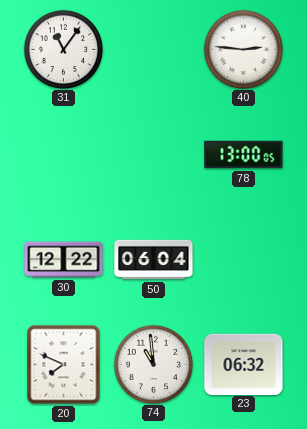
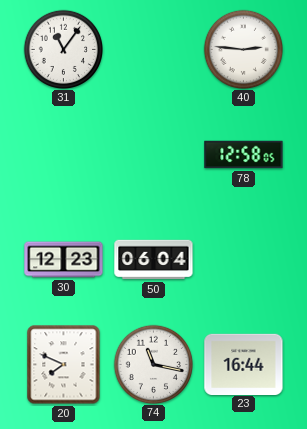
78: 13:00 -> 12:58 (244, 155)
30: 12:22 -> 12:23 (64, 260)
74: 10:59 -> 11:17 (153, 364)
23: 06:32 -> 16:44 (244, 364)
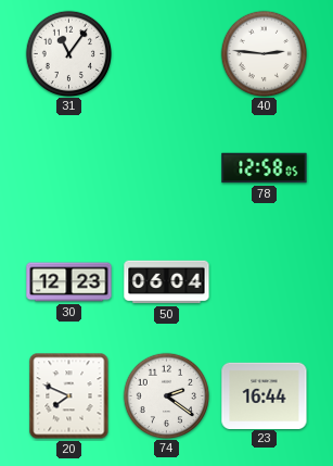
74: 11:17 -> 2:21 (166, 395)
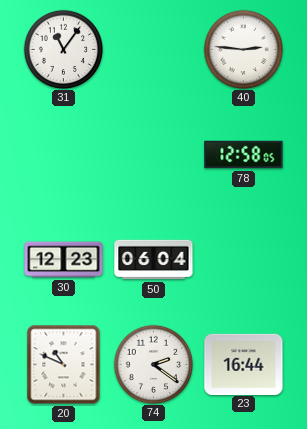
20: 7:49 -> 10:49 (64, 365)
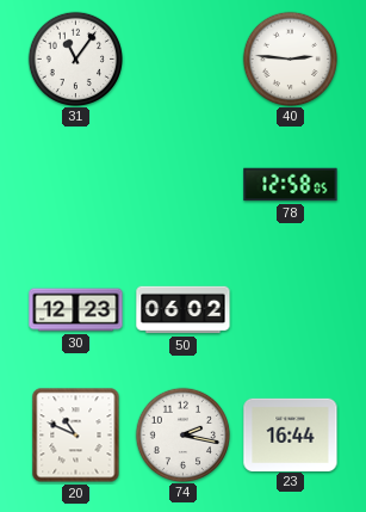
50: 06:04 -> 06:02 (184, 310)
74: 2:21 -> 2:17 (182, 434)
